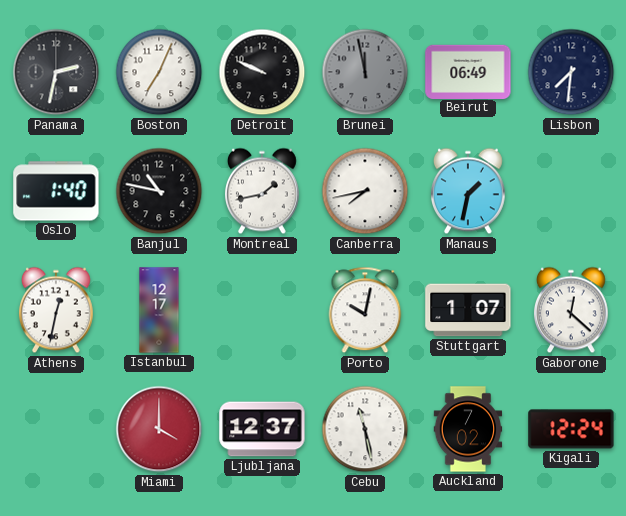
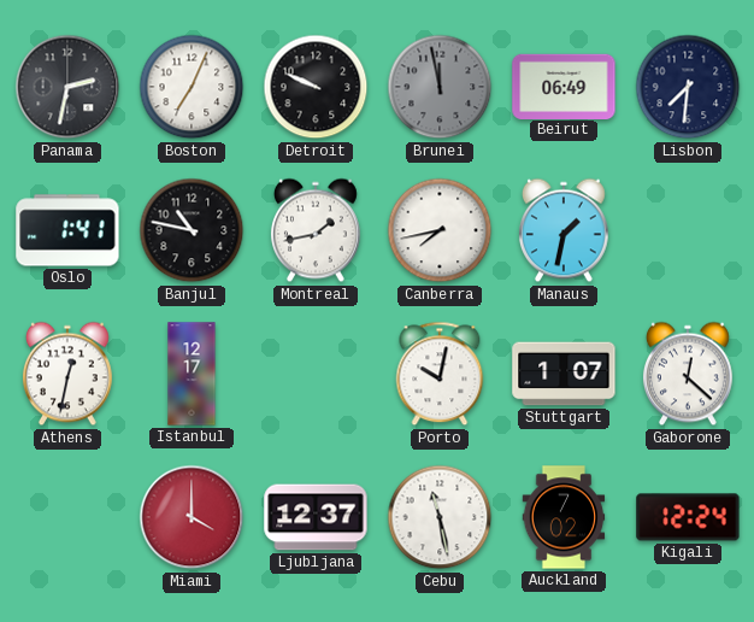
Oslo: 1:40 -> 1:41 (67, 230)
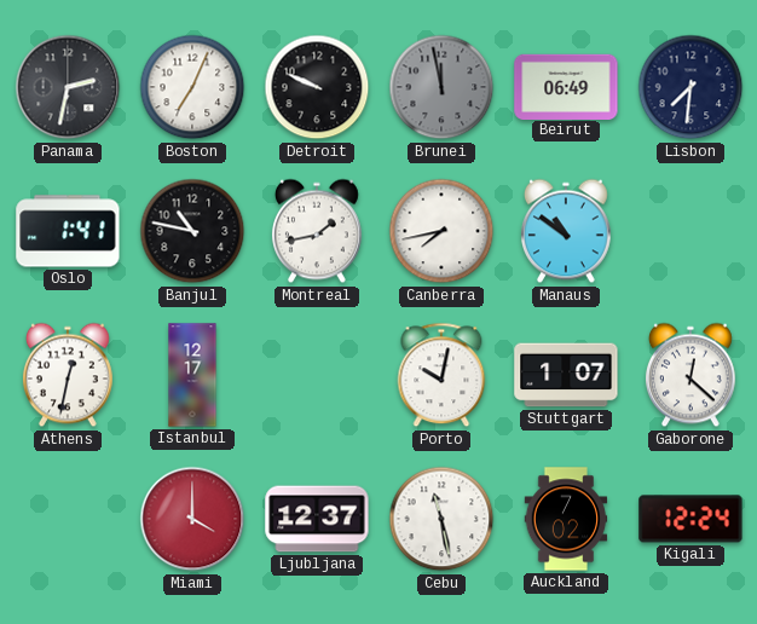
Manaus: 1:32 -> 10:51 (566, 231)
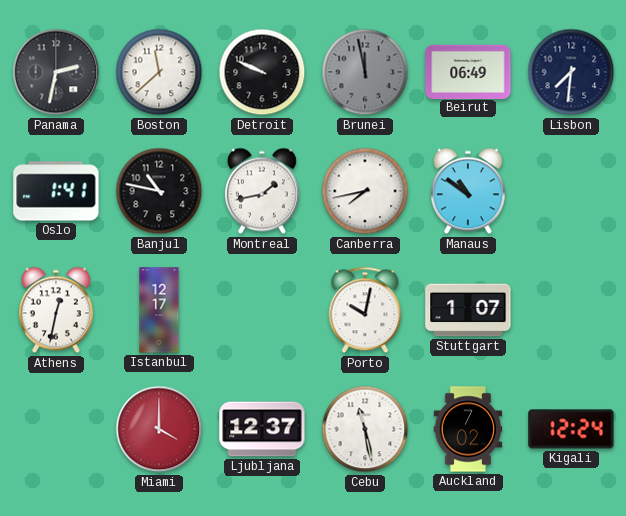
Boston: 7:04 -> 11:38 (159, 72)
Gaborone: 12:22 -> none (690, 375)
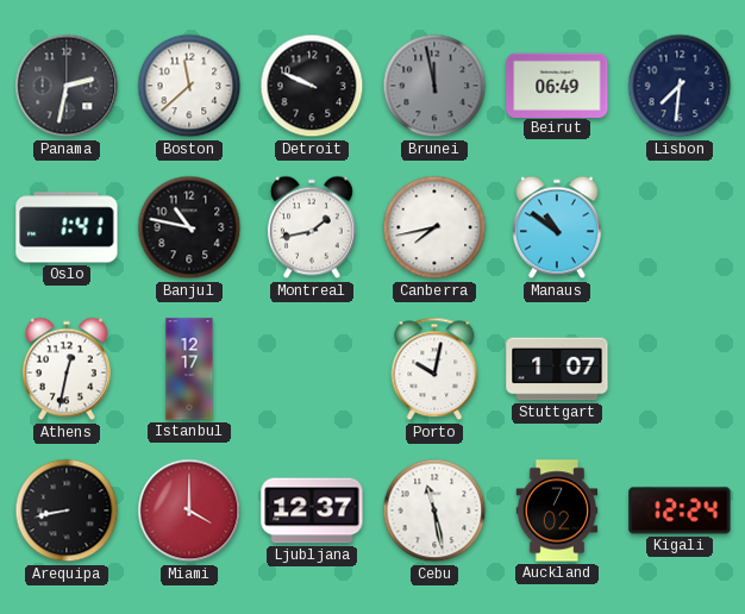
Arequipa: none -> 8:43 (67, 510)
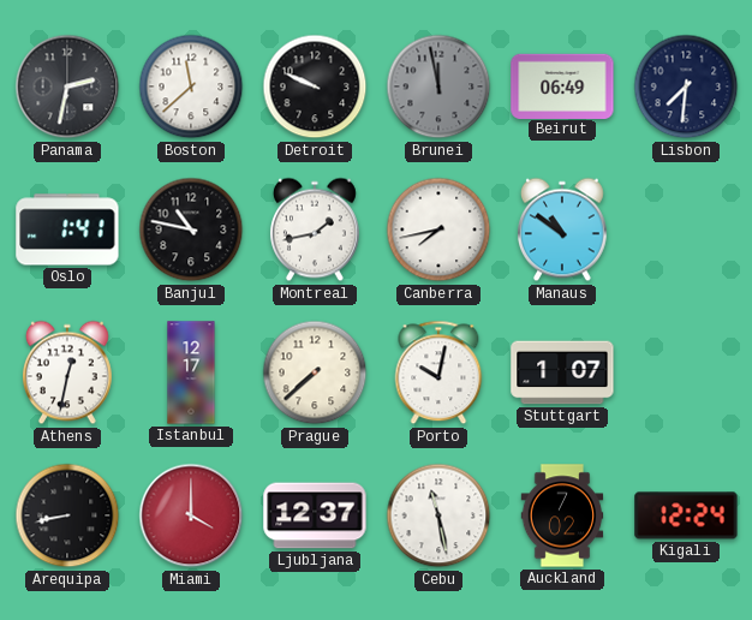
Prague: none -> 7:38 (315, 372)
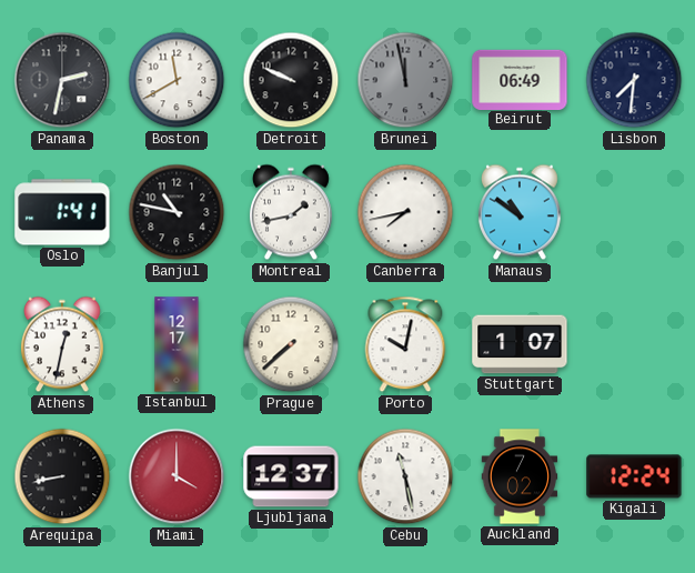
Boston: 11:38 -> 11:40 (177, 80)
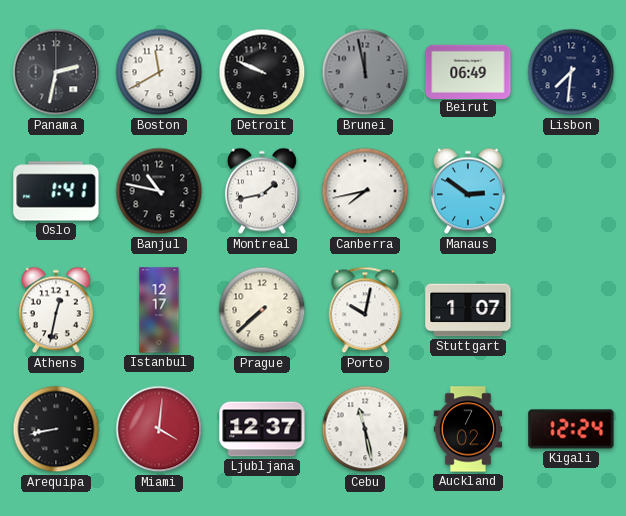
Manaus: 10:51 -> 2:51 (468, 191)
Miami: 4:00 -> 4:01 (159, 429)
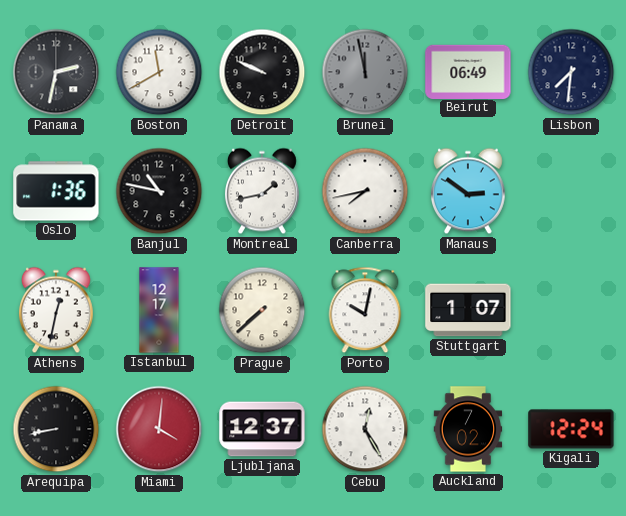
Oslo: 1:41 -> 1:36 (56, 191)
Cebu: 11:28 -> 12:25 (365, 429)
